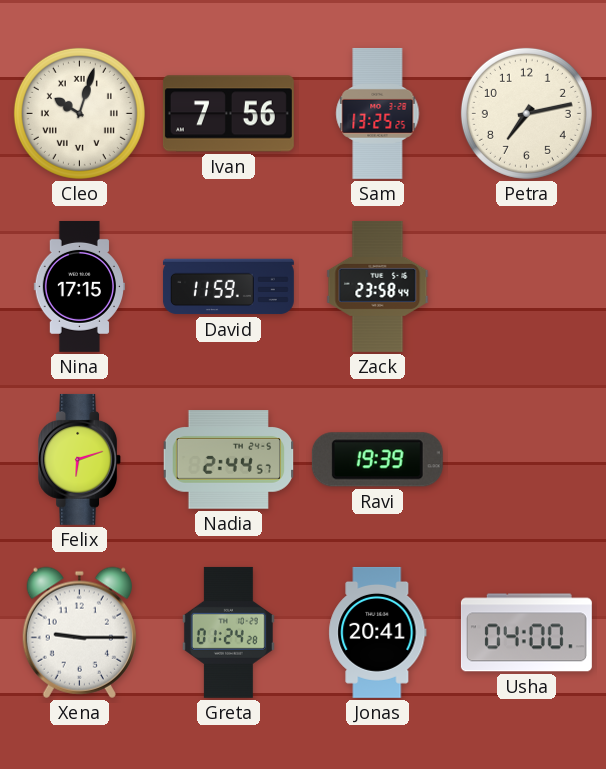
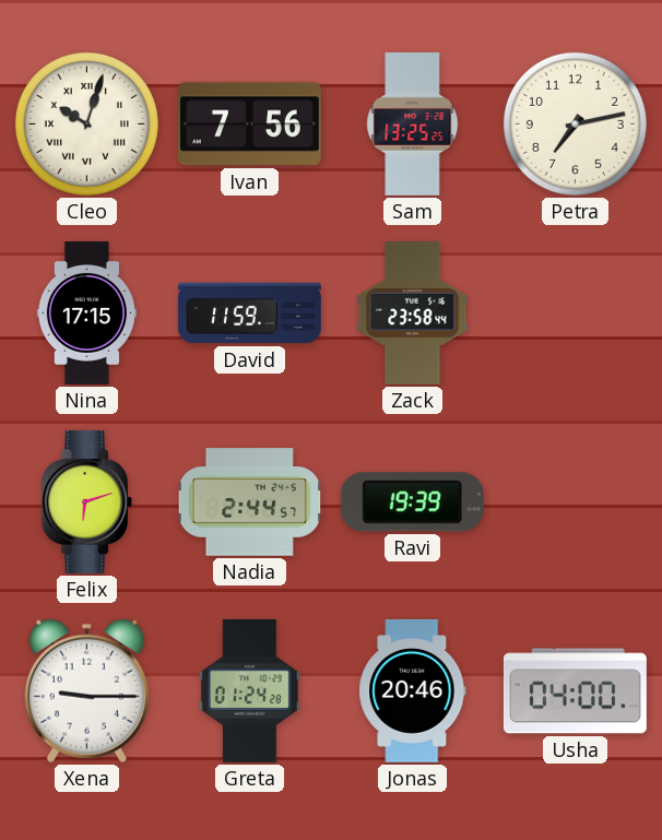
Jonas: 20:41 -> 20:46 (413, 690)
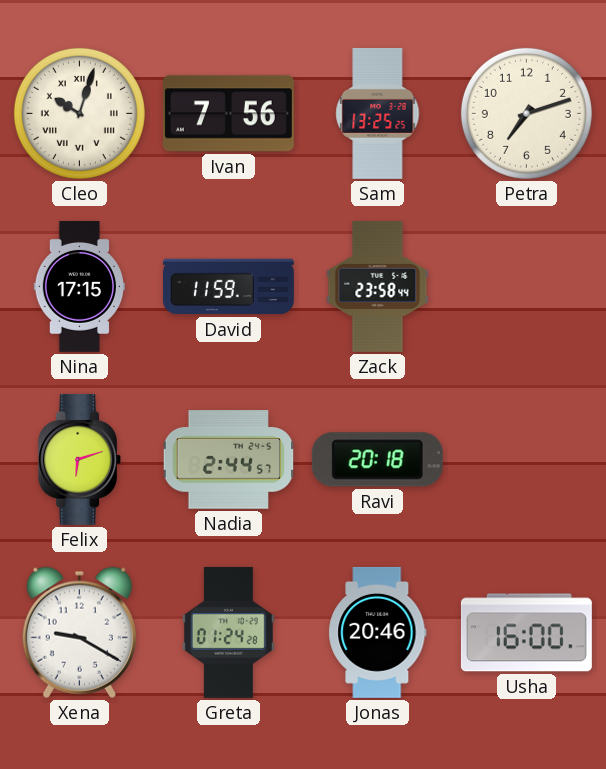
Petra: 7:13 -> 7:12 (526, 113)
Ravi: 19:39 -> 20:18 (377, 460)
Xena: 9:15 -> 9:20 (79, 632)
Usha: 04:00 -> 16:00 (526, 633)
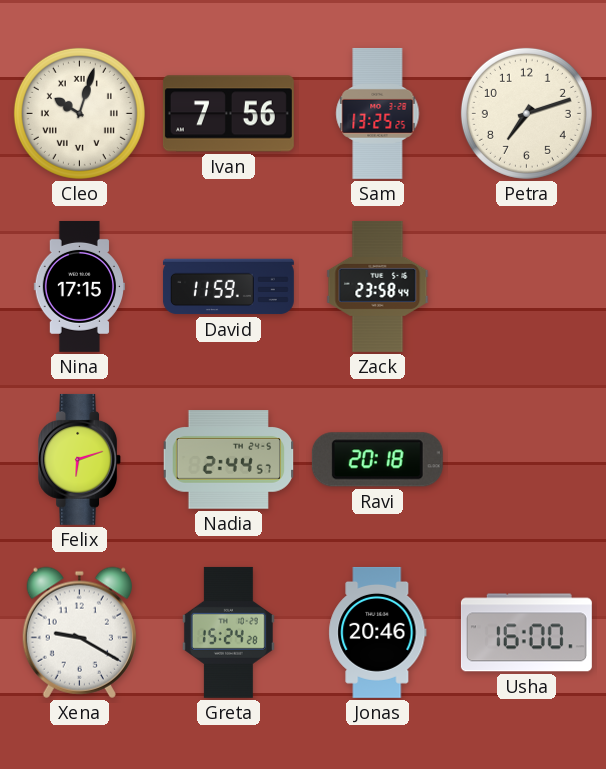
Greta: 01:24 -> 15:24 (228, 632)
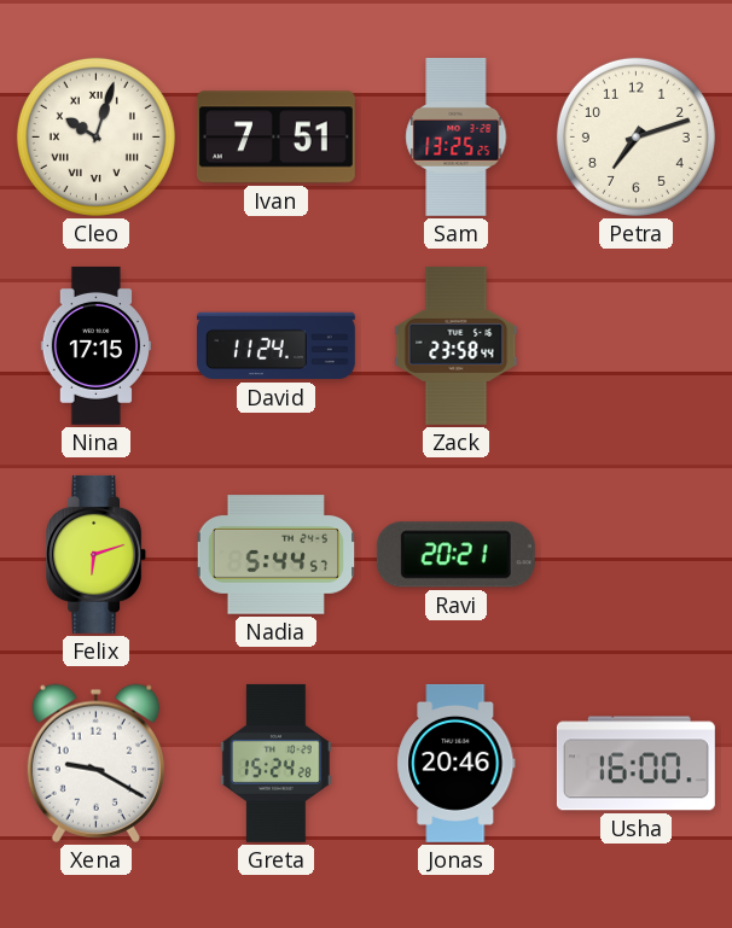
Ivan: 7:56 -> 7:51 (275, 138)
David: 11:59 -> 11:24 (275, 346)
Nadia: 2:44 -> 5:44 (277, 555)
Ravi: 20:18 -> 20:21 (455, 555)
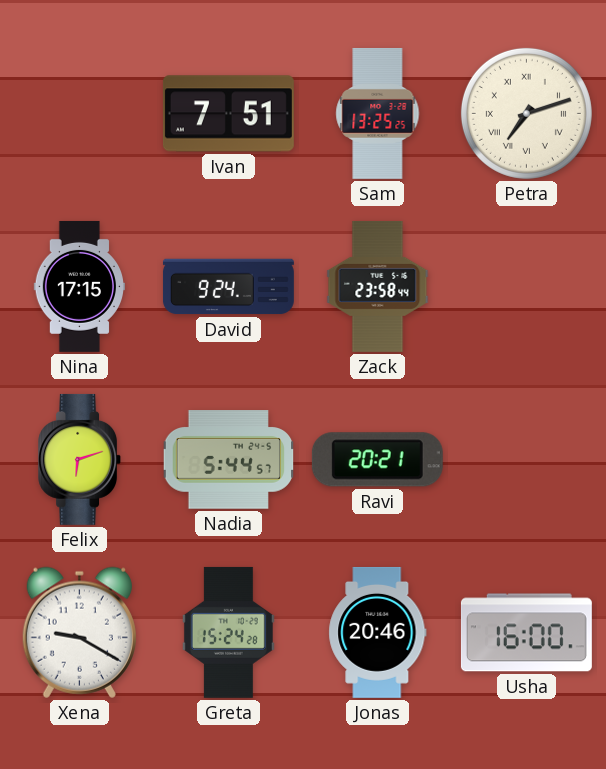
Cleo: 10:03 -> none (95, 136)
Petra numerals: Arabic -> Roman (526, 113)
David: 11:24 -> 9:24 (228, 287)
